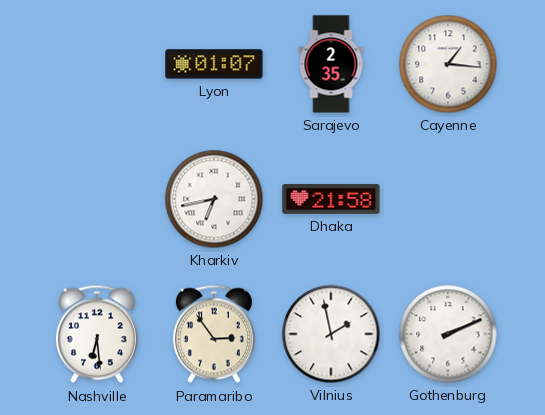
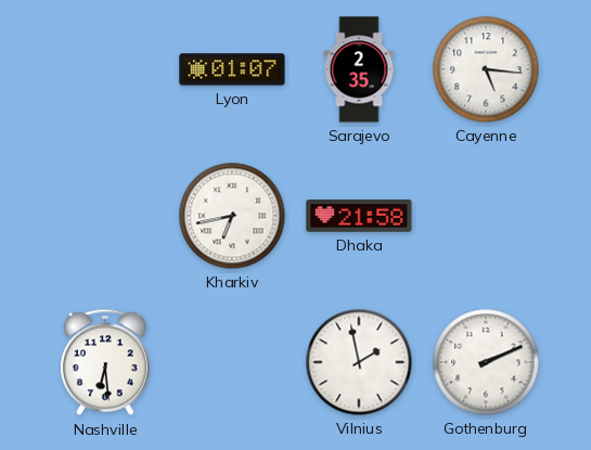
Cayenne: 1:16 -> 5:16 (486, 69)
Paramaribo: 2:54 -> none (214, 334)
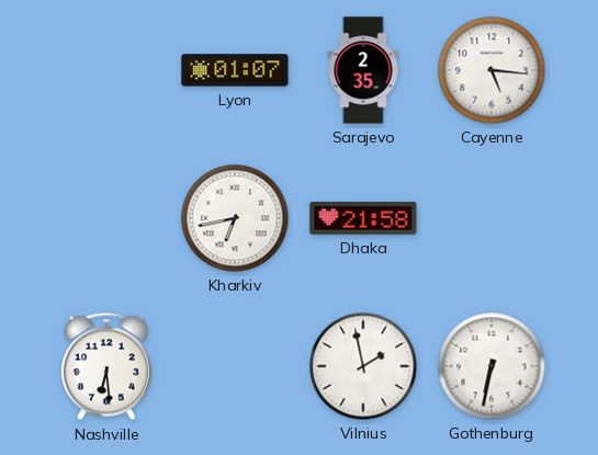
Gothenburg: 2:11 -> 6:32 (492, 366)
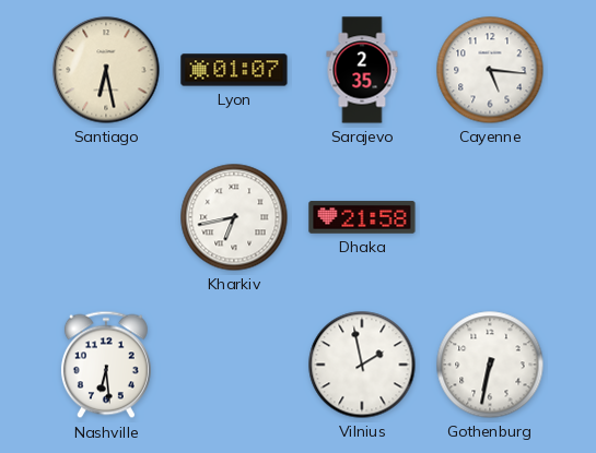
Santiago: none -> 6:28 (106, 70)
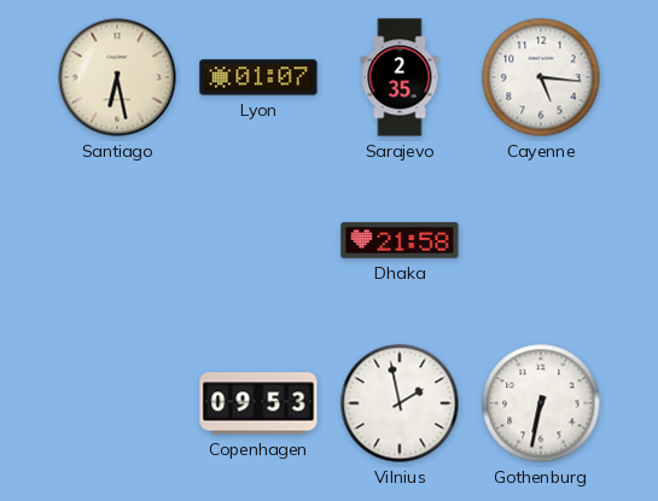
Kharkiv: 6:43 -> none (234, 217)
Nashville: 6:29 -> none (106, 365)
Copenhagen: none -> 09:53 (258, 403)
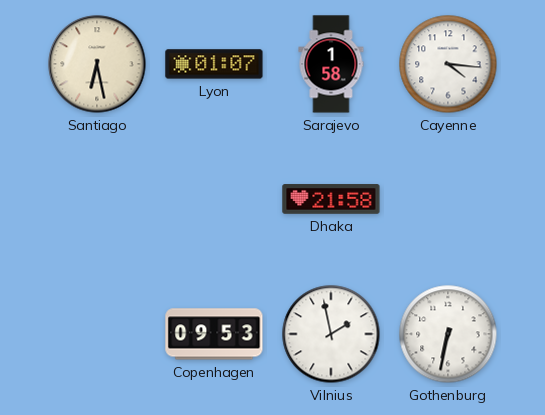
Sarajevo: 2:35 -> 1:58 (331, 64)
Cayenne: 5:16 -> 4:16 (448, 64)
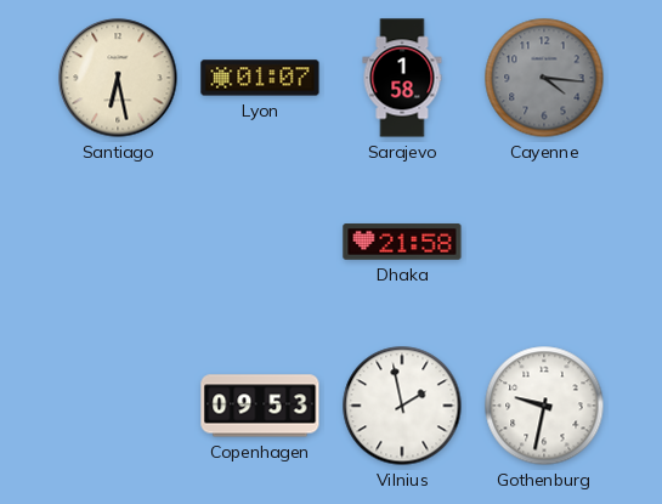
Cayenne dial: white -> grey (544, 78)
Gothenburg: 6:32 -> 9:32 (544, 406)
